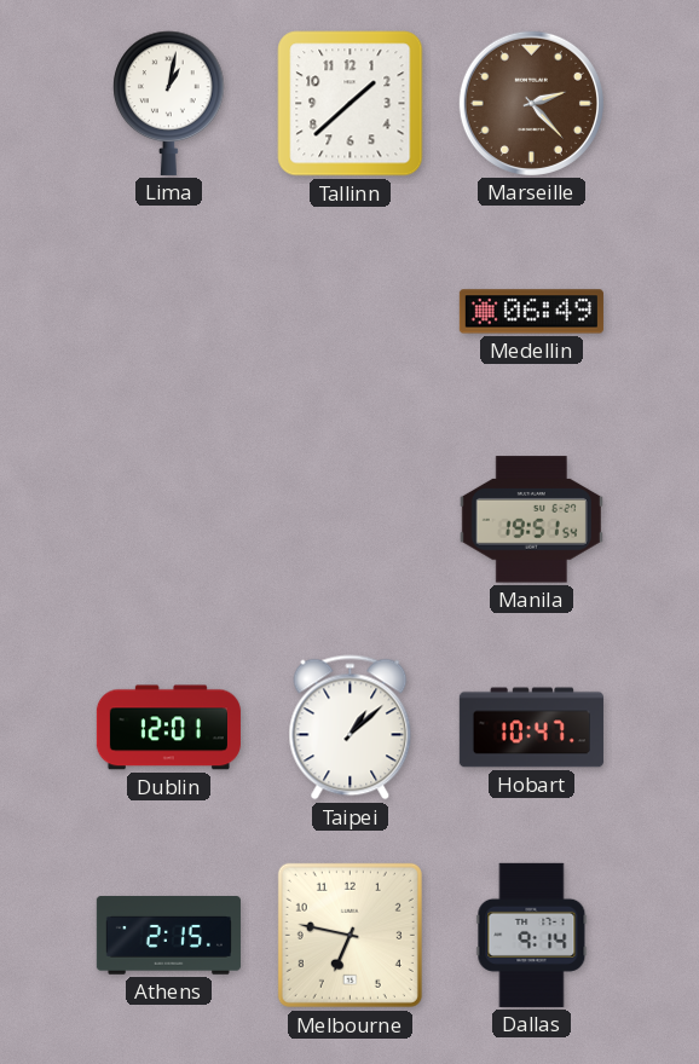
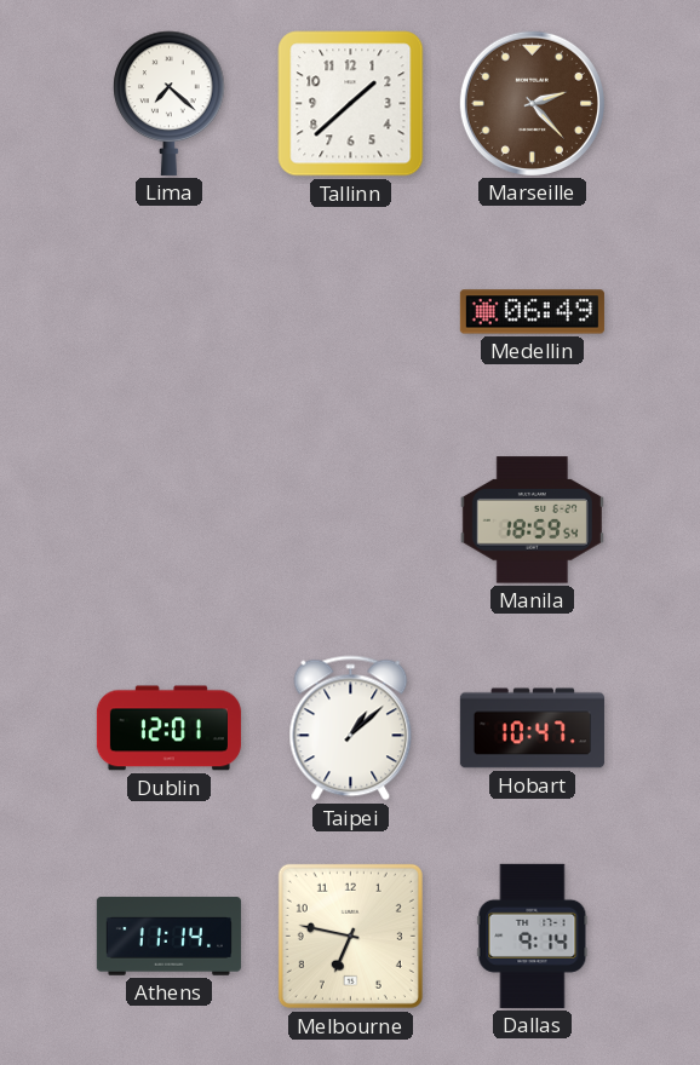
Lima: 1:02 -> 7:22 (170, 103)
Manila: 19:51 -> 18:59 (532, 520)
Athens: 2:15 -> 11:14 (168, 937)
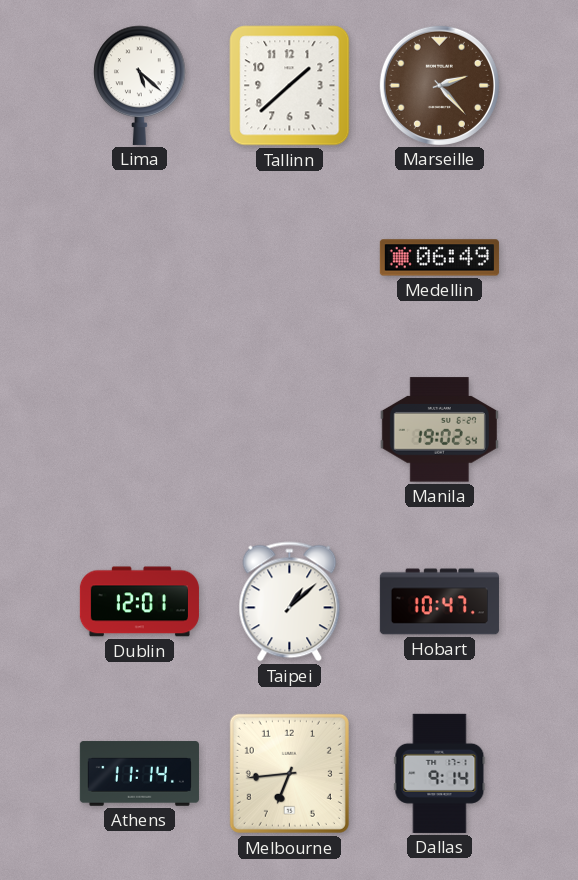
Lima: 7:22 -> 5:22 (140, 85)
Manila: 18:59 -> 19:02 (439, 430)
Melbourne: 6:47 -> 6:44 (289, 773)
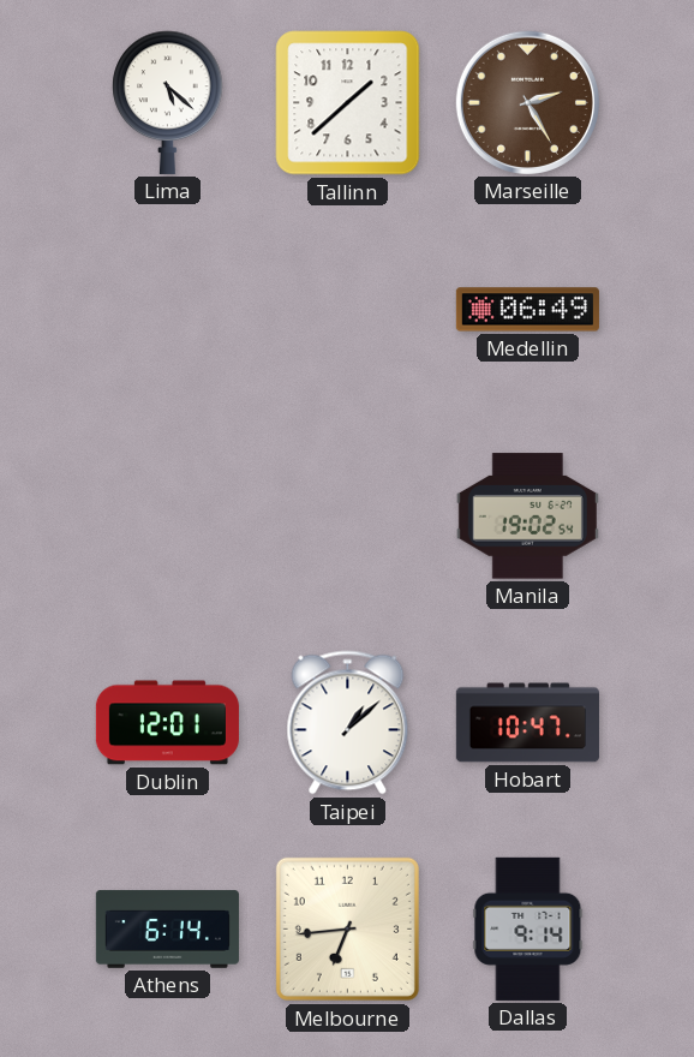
Marseille: 2:23 -> 2:25 (527, 102)
Athens: 11:14 -> 6:14 (167, 930)
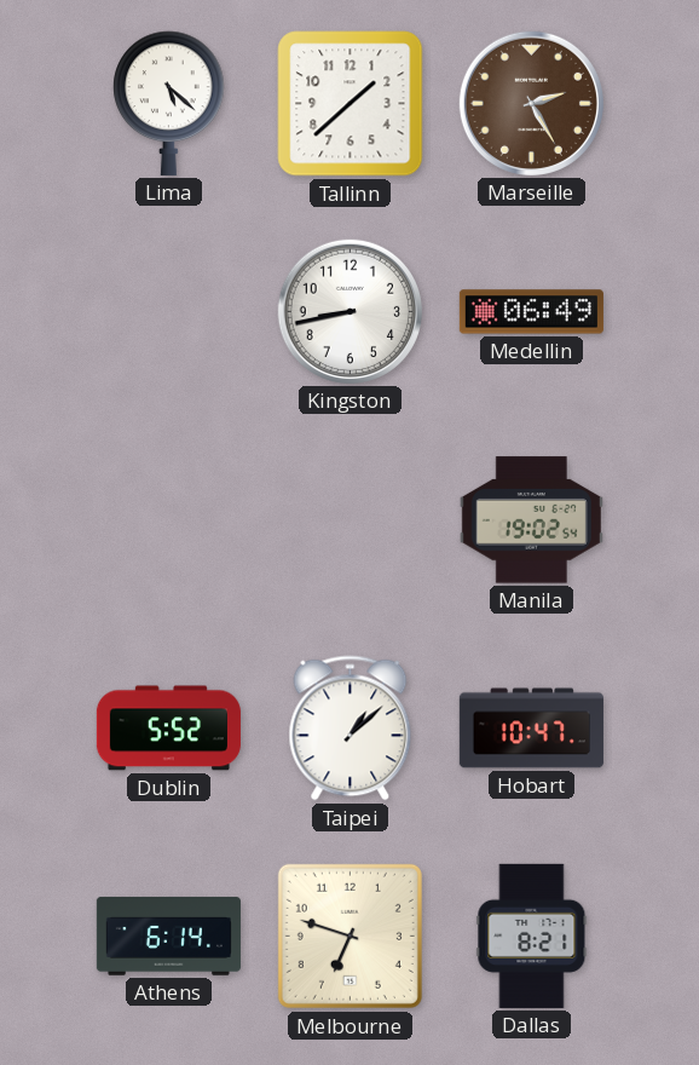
Kingston: none -> 8:43 (349, 311)
Dublin: 12:01 -> 5:52 (168, 729)
Melbourne: 6:44 -> 6:48 (349, 936)
Dallas: 9:14 -> 8:21 (532, 936)
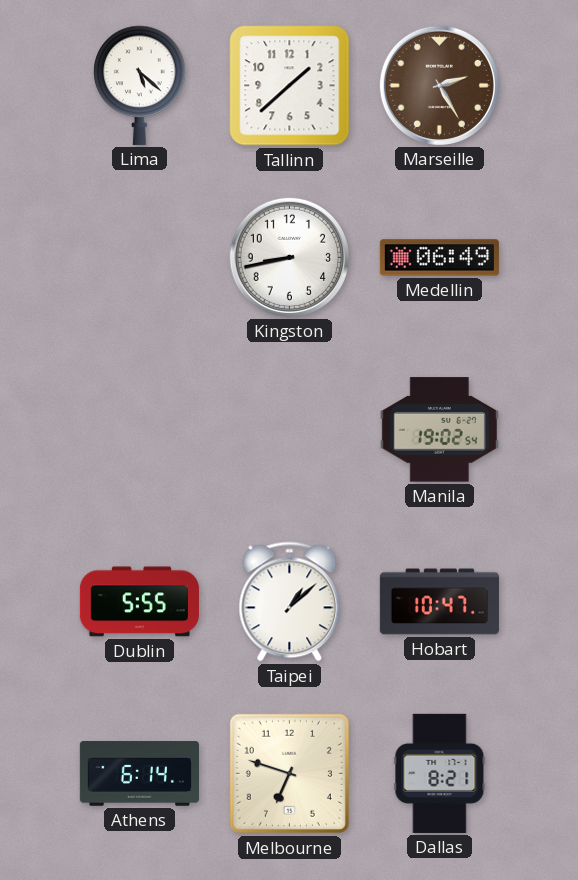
Dublin: 5:52 -> 5:55 (139, 602)
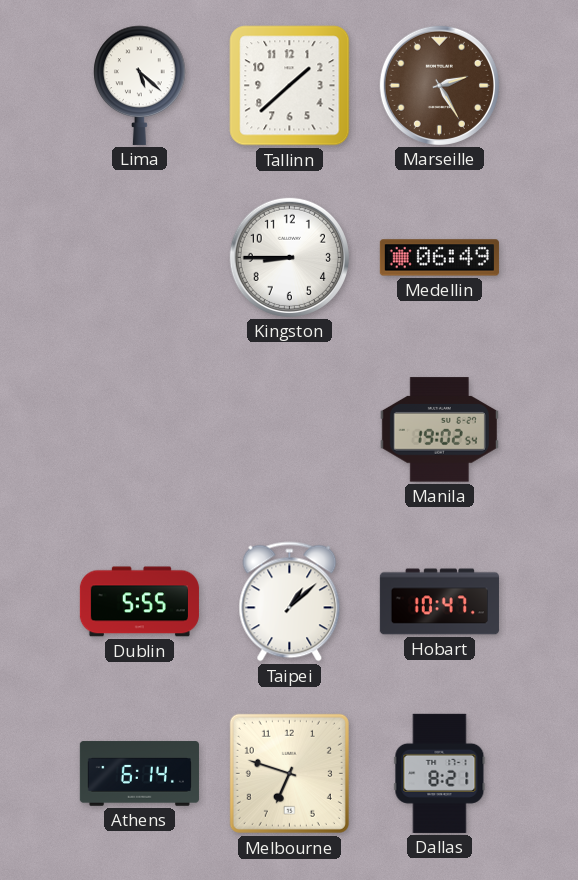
Kingston: 8:43 -> 8:45 (289, 257)
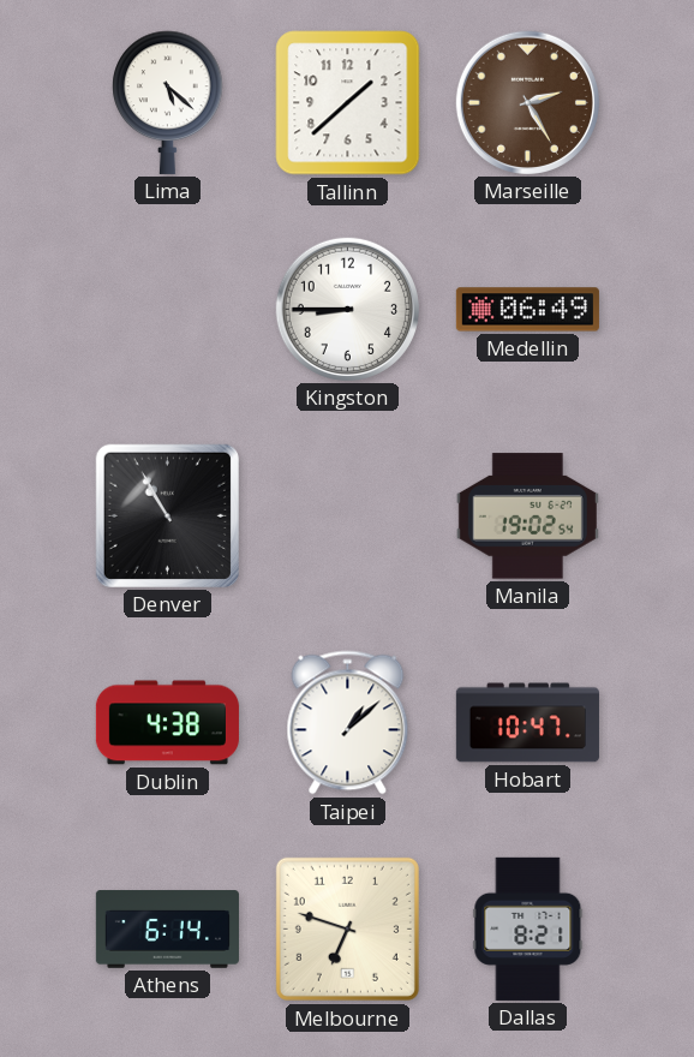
Denver: none -> 10:55 (167, 515)
Dublin: 5:55 -> 4:38 (167, 723)
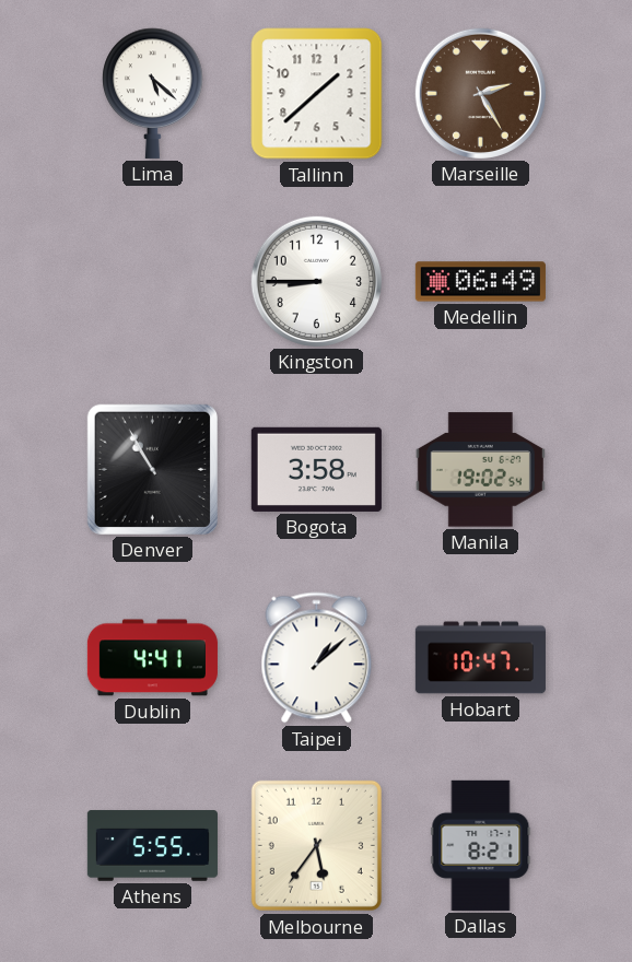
Bogota: none -> 3:58 (316, 469)
Dublin: 4:38 -> 4:41 (152, 658)
Athens: 6:14 -> 5:55 (152, 846)
Melbourne: 6:48 -> 5:36 (316, 845)
